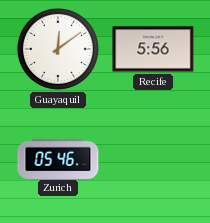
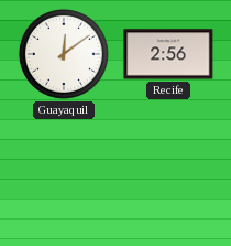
Recife: 5:56 -> 2:56 (168, 54)
Zurich: 05:46 -> none (58, 158)
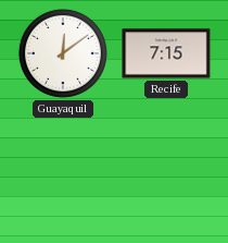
Recife: 2:56 -> 7:15 (166, 53)
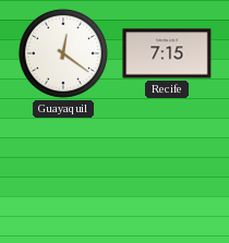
Guayaquil: 12:09 -> 12:21 (63, 53)
